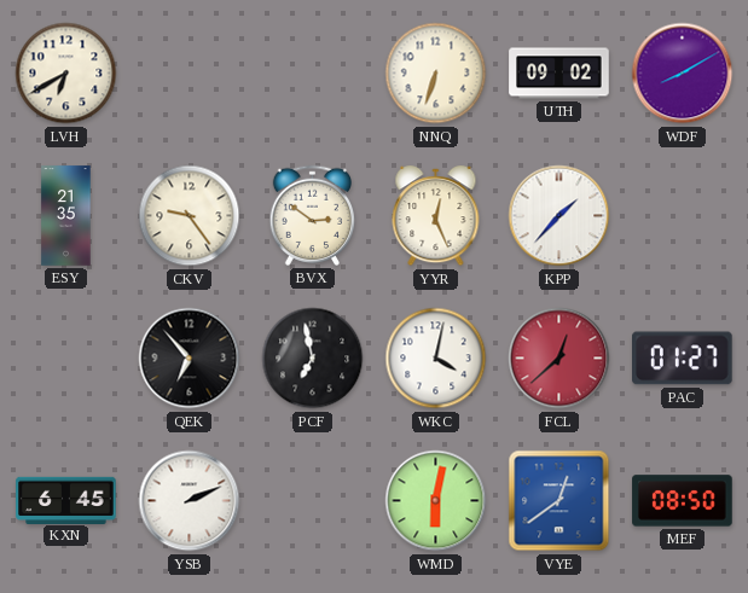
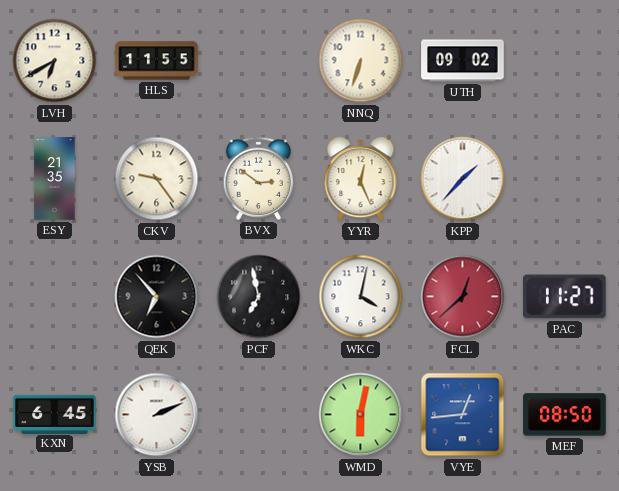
HLS: none -> 11:55 (157, 61)
WDF: 8:10 -> none (683, 74)
PAC: 01:27 -> 11:27 (565, 297)
VYE: 12:39 -> 12:44 (463, 415)
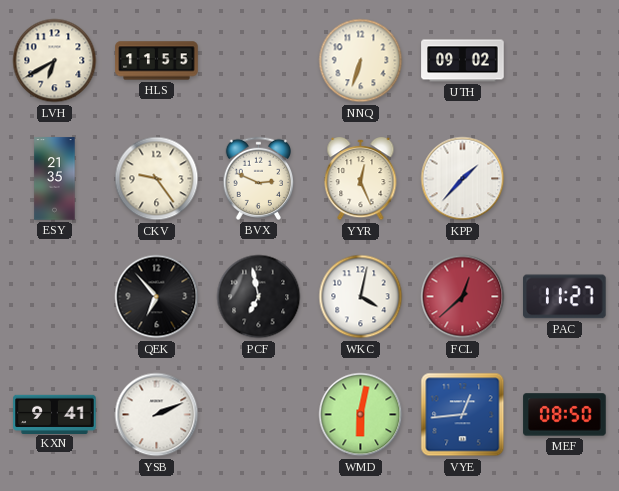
BVX: 2:51 -> 2:49 (258, 178)
KXN: 6:45 -> 9:41 (55, 414)
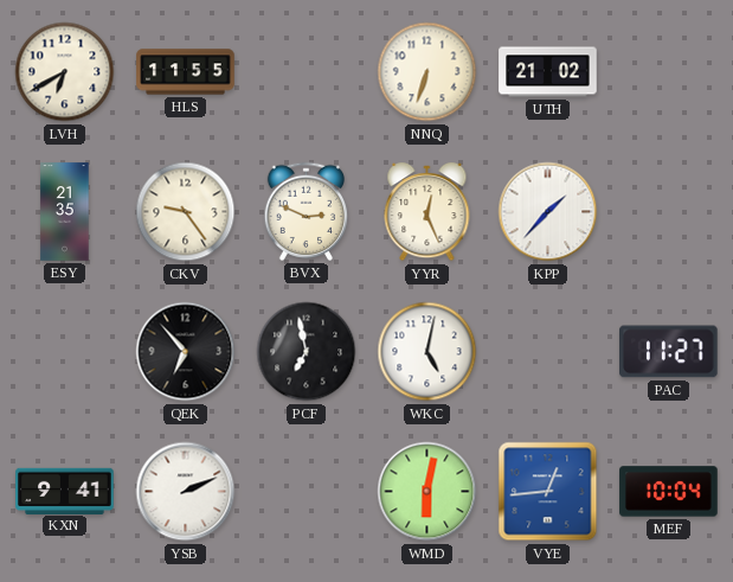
UTH: 09:02 -> 21:02 (548, 72)
WKC: 4:02 -> 5:02 (427, 352)
FCL: 12:38 -> none (463, 297)
MEF: 08:50 -> 10:04 (669, 492)
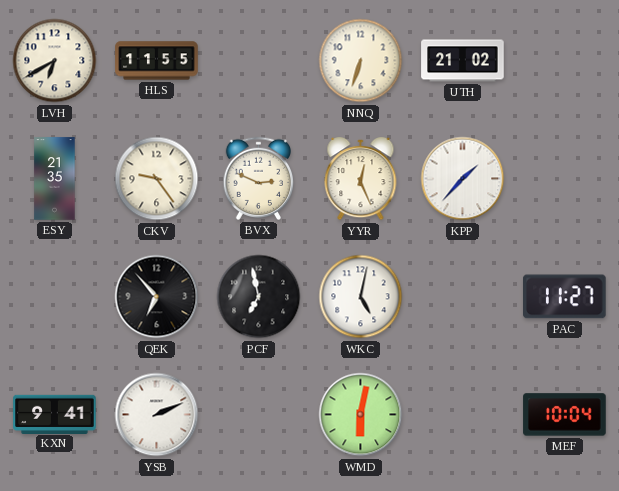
VYE: 12:44 -> none (548, 492)
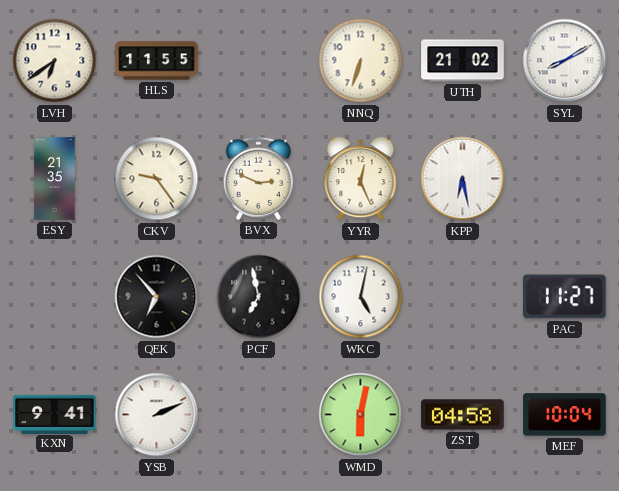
LVH: 6:40 -> 6:39 (55, 61)
SYL: none -> 8:10 (565, 61)
KPP: 1:37 -> 6:28 (463, 179)
ZST: none -> 04:58 (463, 415)
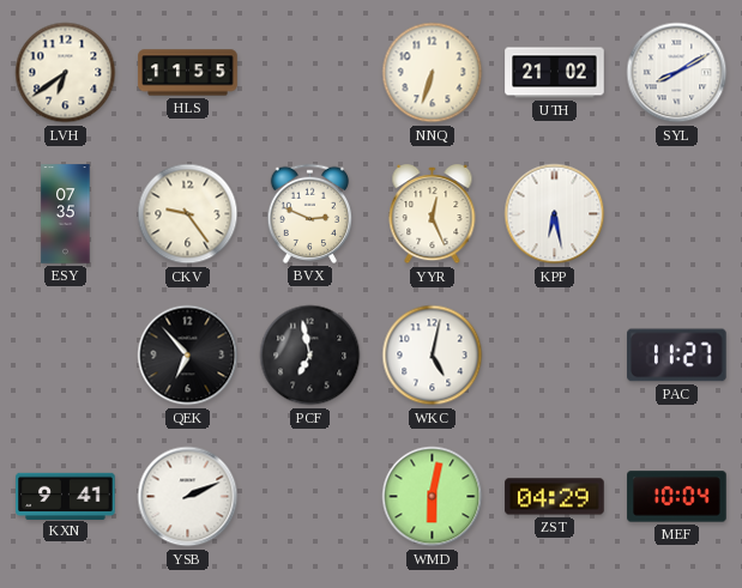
ESY: 21:35 -> 07:35 (66, 214)
ZST: 04:58 -> 04:29 (555, 497)
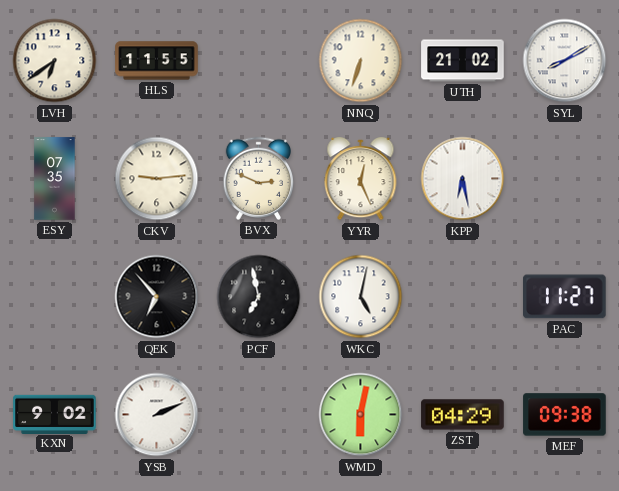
CKV: 9:24 -> 9:14 (157, 179)
KXN: 9:41 -> 9:02 (55, 414)
MEF: 10:04 -> 09:38 (565, 415)
